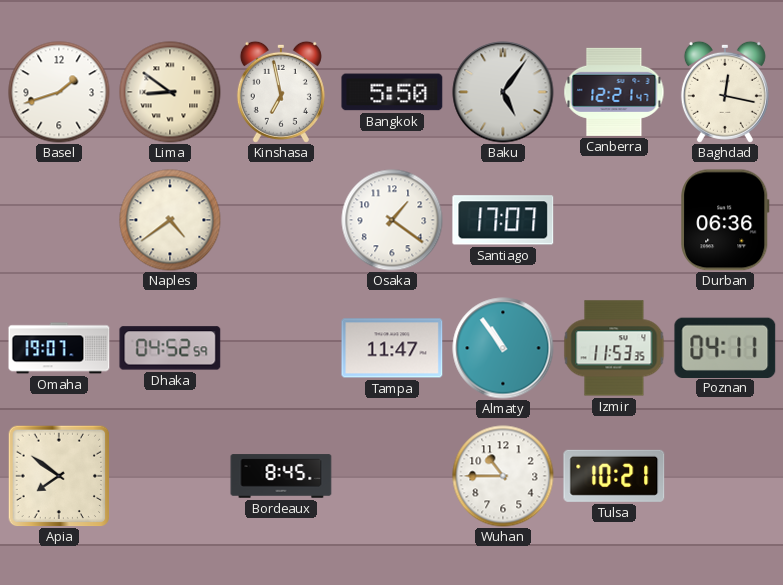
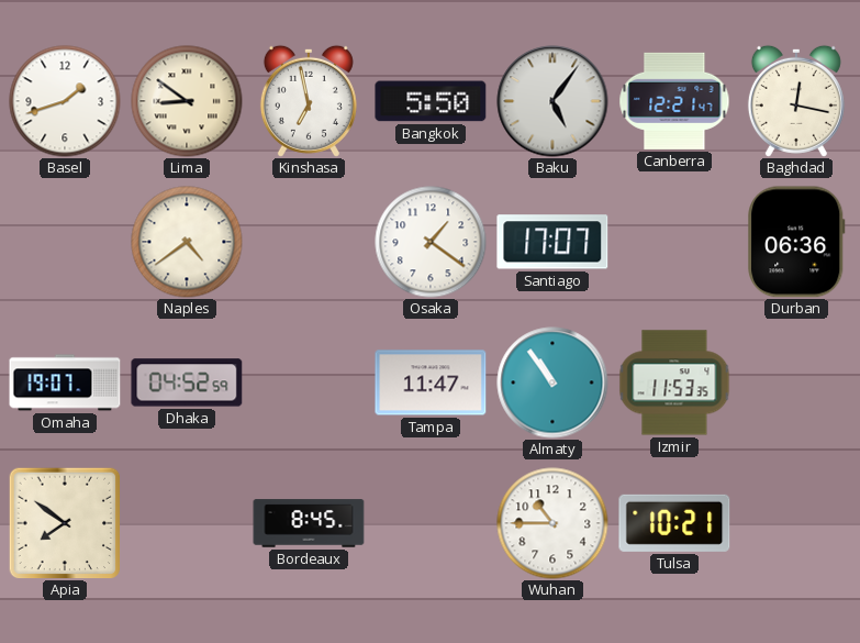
Poznan: 04:11 -> none (725, 347)
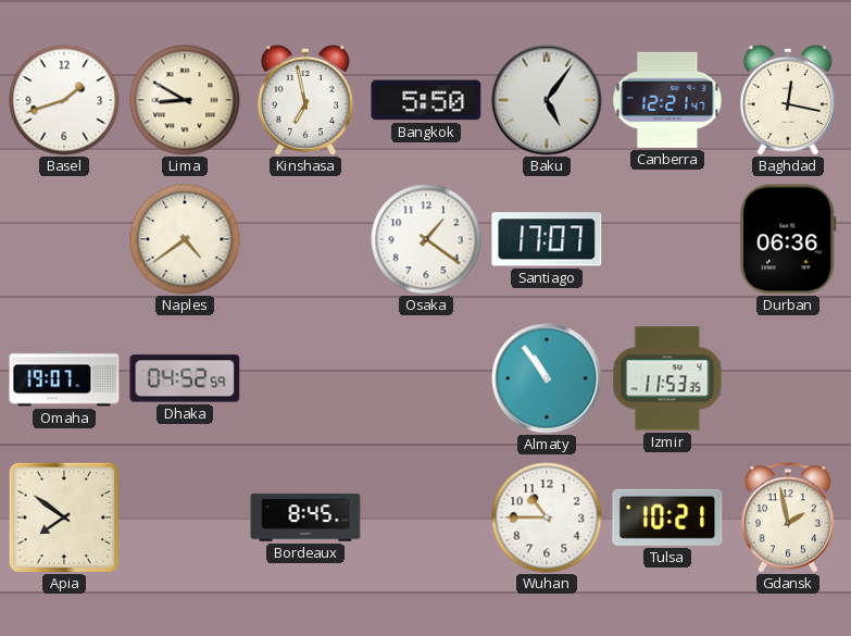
Lima: 8:51 -> 8:50 (185, 100)
Tampa: 11:47 -> none (431, 383)
Gdansk: none -> 1:58 (787, 517)
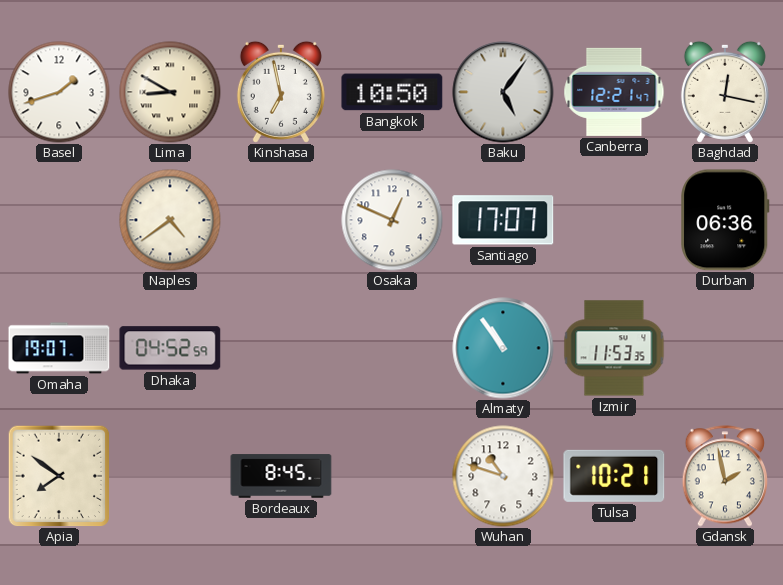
Bangkok: 5:50 -> 10:50 (392, 92)
Osaka: 1:21 -> 12:49 (392, 220)
Wuhan: 10:45 -> 10:48 (503, 476)
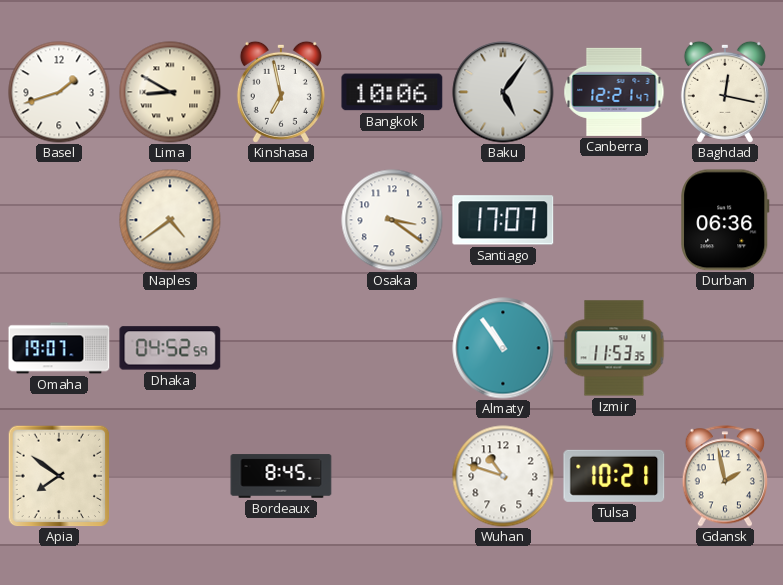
Bangkok: 10:50 -> 10:06 (392, 92)
Osaka: 12:49 -> 3:21 (392, 220)
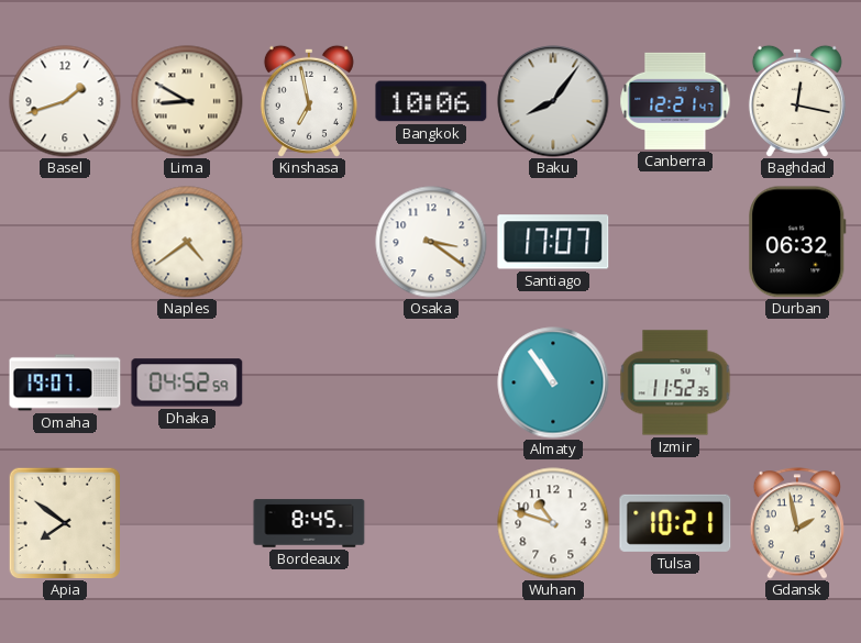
Baku: 5:06 -> 8:06 (553, 101)
Durban: 06:36 -> 06:32 (797, 242)
Izmir: 11:53 -> 11:52 (675, 383)
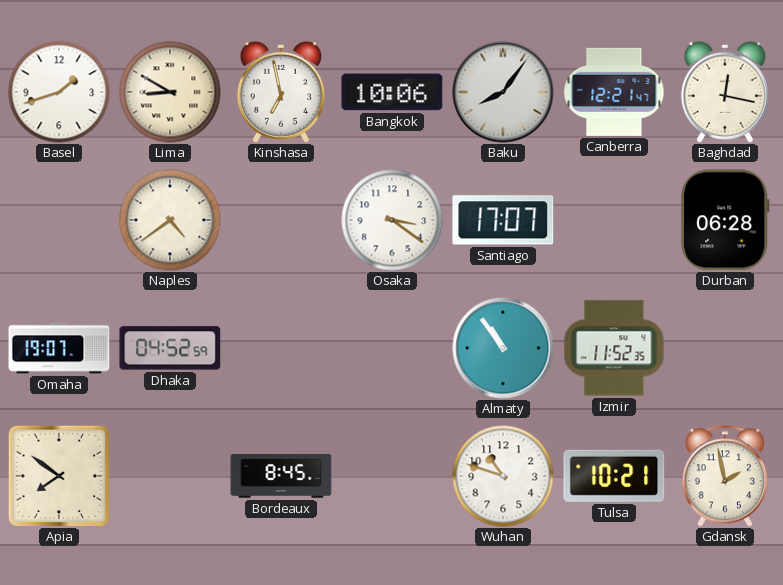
Durban: 06:32 -> 06:28 (725, 220)
